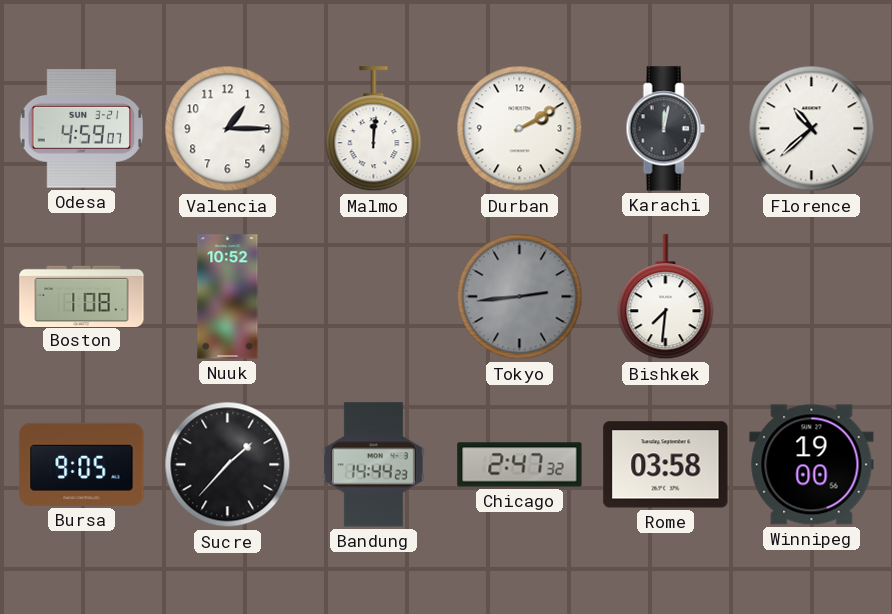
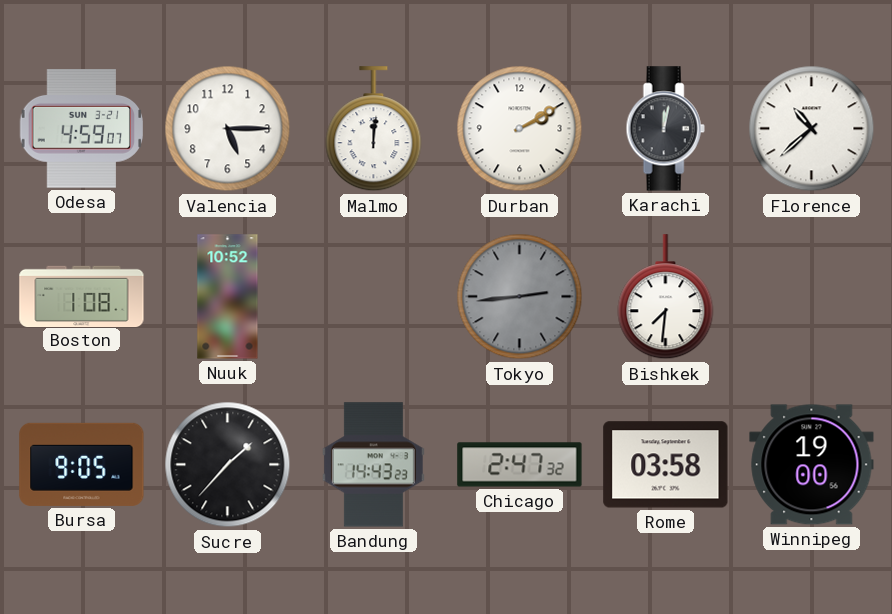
Valencia: 1:15 -> 5:15 (228, 129)
Bandung: 14:44 -> 14:43 (373, 465)
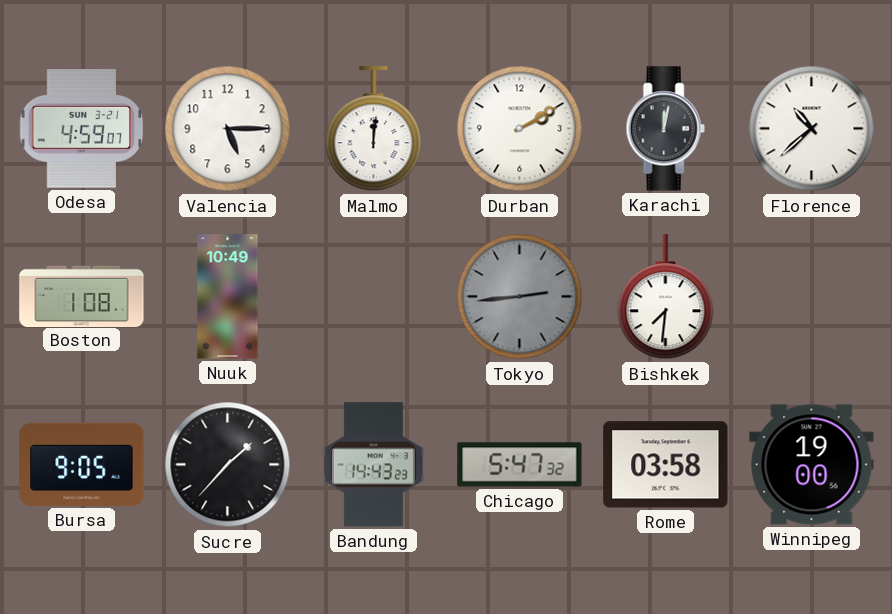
Nuuk: 10:52 -> 10:49 (228, 297)
Chicago: 2:47 -> 5:47 (520, 465)
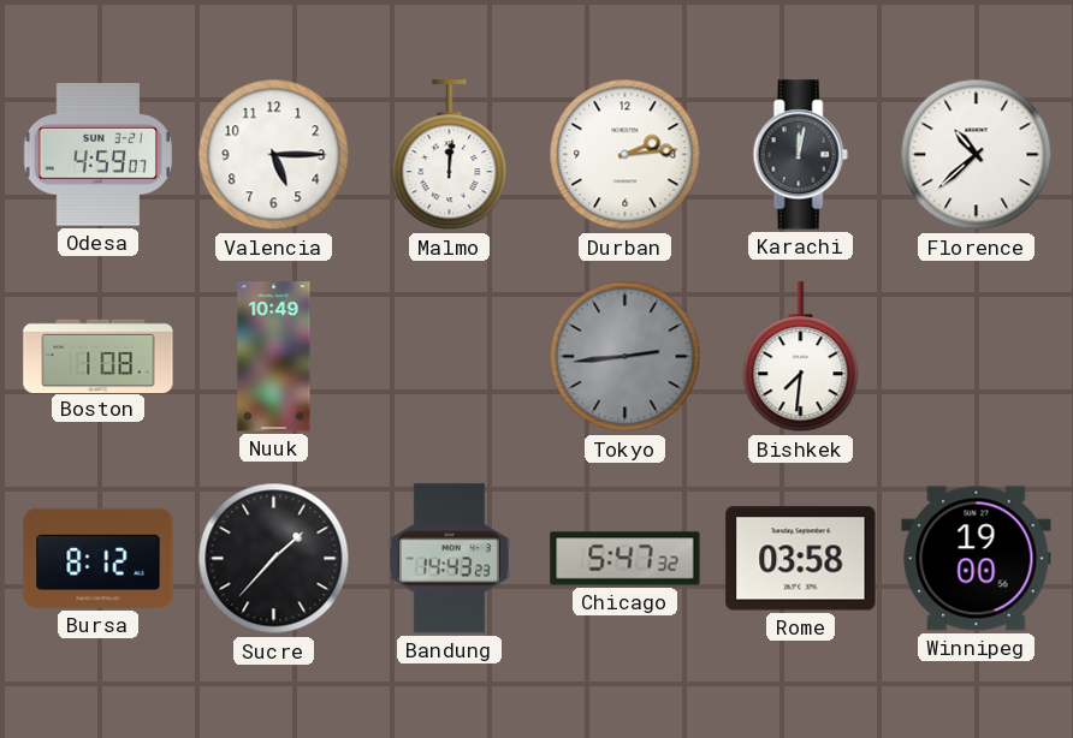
Durban: 2:10 -> 2:14 (626, 155)
Bursa: 9:05 -> 8:12 (99, 558)
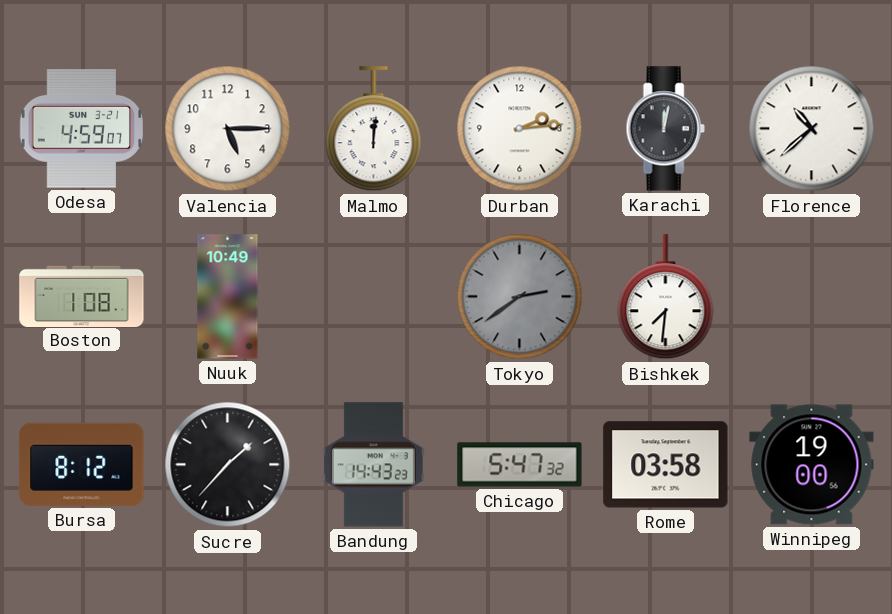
Tokyo: 2:44 -> 2:39 (520, 297)
